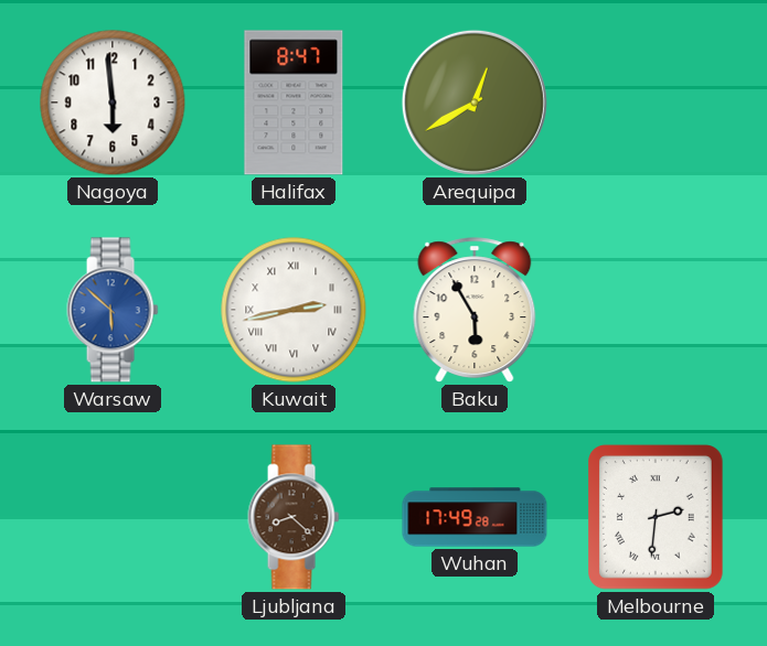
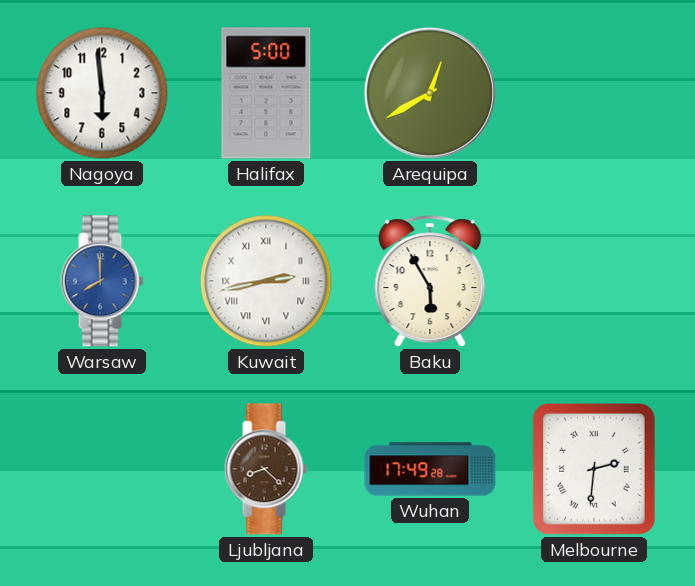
Halifax: 8:47 -> 5:00 (266, 93)
Warsaw: 5:52 -> 8:00 (102, 281)
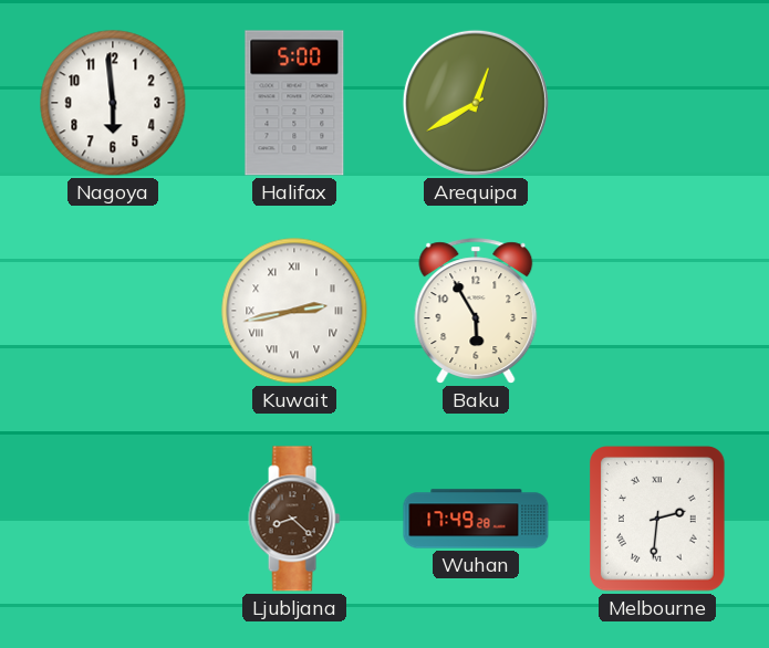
Warsaw: 8:00 -> none (102, 281)
